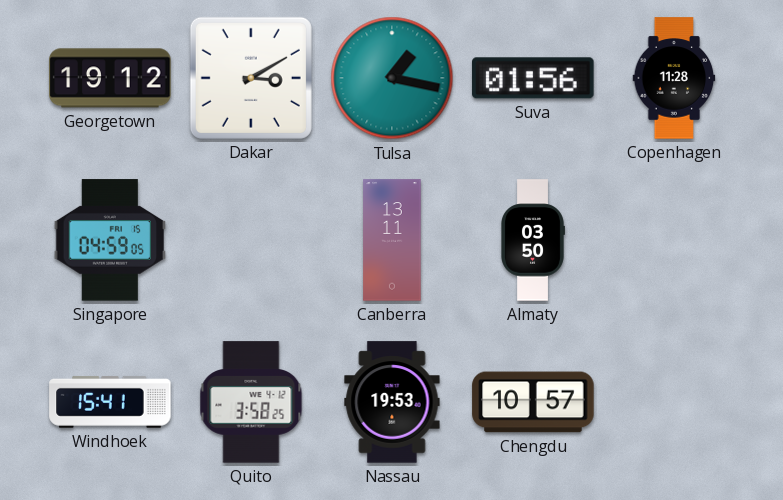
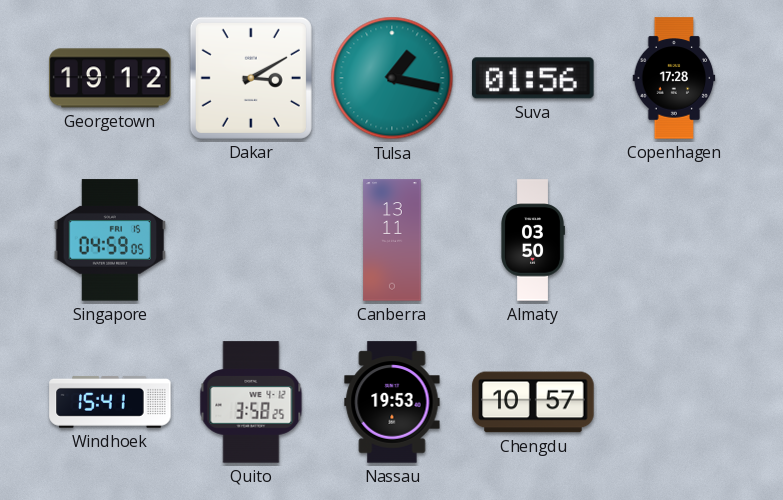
Copenhagen: 11:28 -> 17:28 (674, 78)
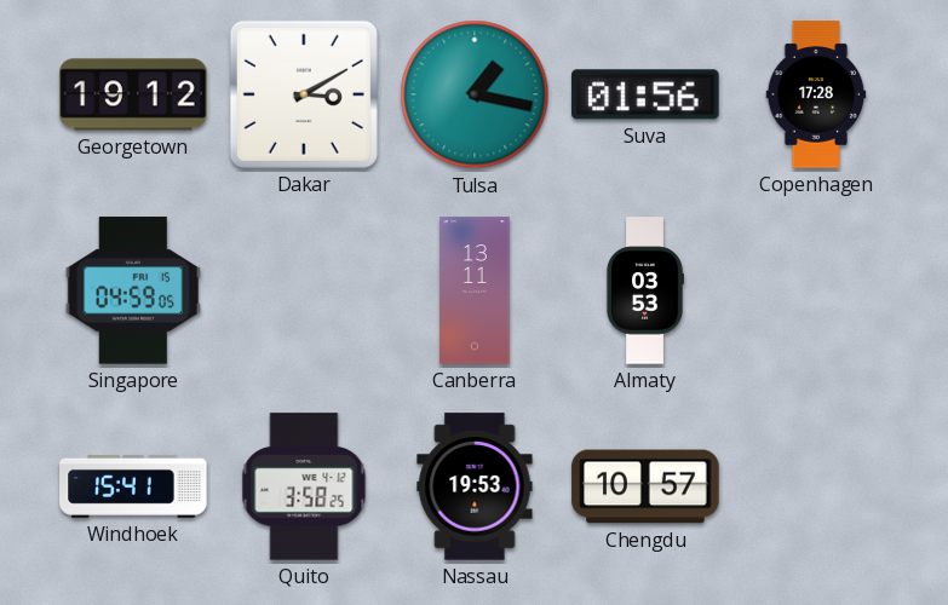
Almaty: 03:50 -> 03:53 (645, 290)
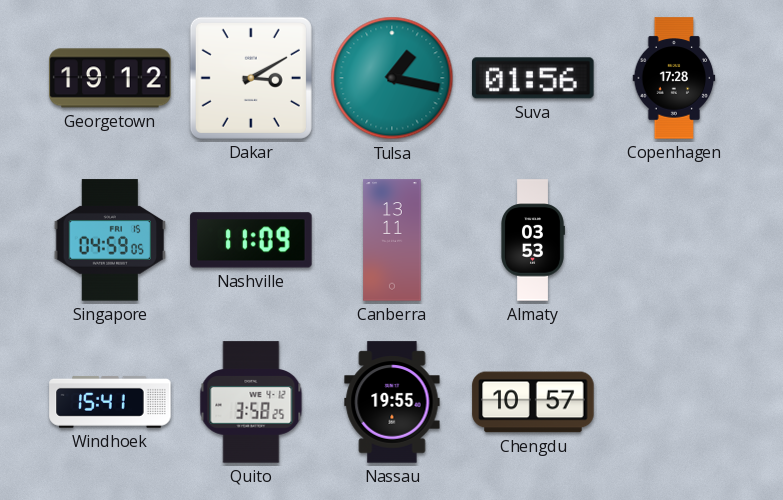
Nashville: none -> 11:09 (251, 240)
Nassau: 19:53 -> 19:55 (392, 402)
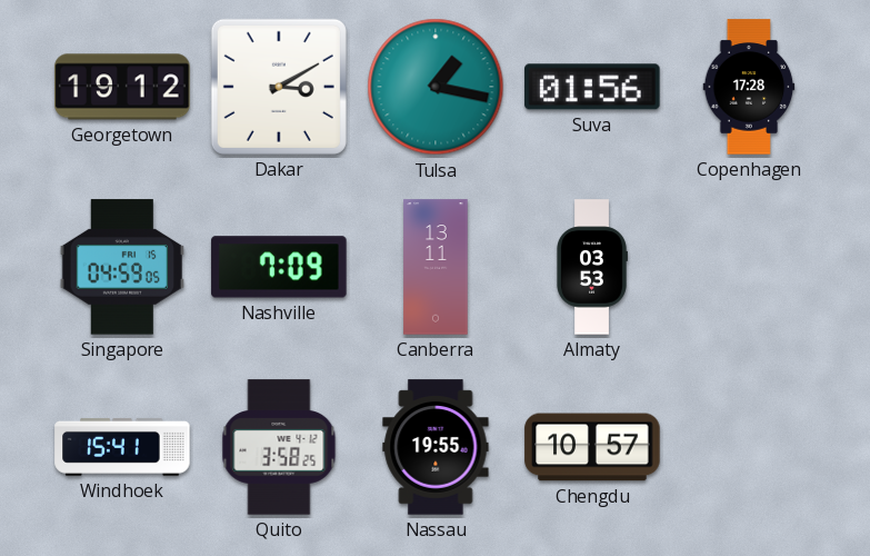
Nashville: 11:09 -> 7:09 (279, 267)
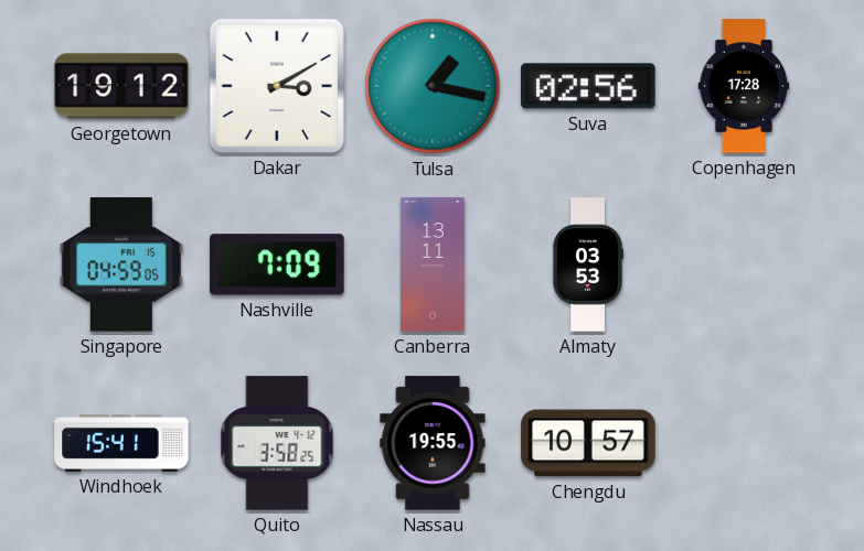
Suva: 01:56 -> 02:56 (588, 86)
